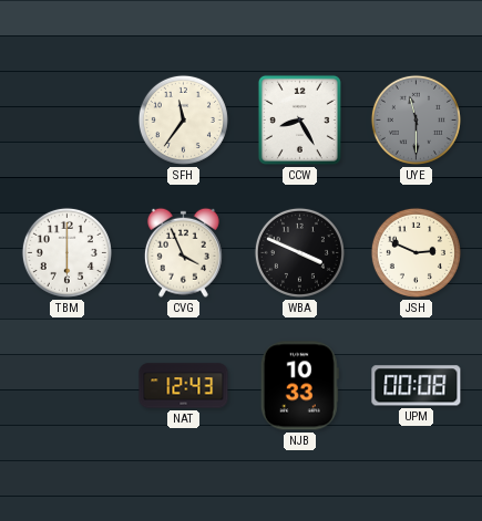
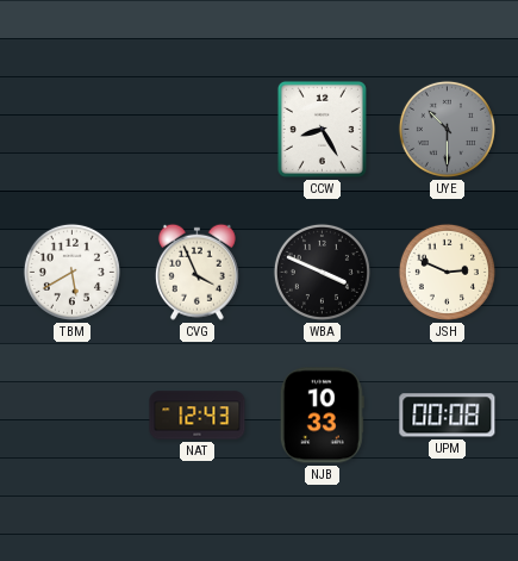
SFH: 11:36 -> none (183, 119)
UYE: 11:30 -> 10:30 (447, 129)
TBM: 6:00 -> 5:40 (71, 272)
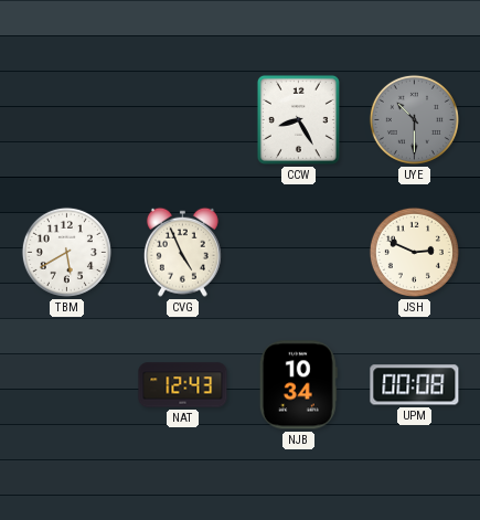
CVG: 3:56 -> 4:56 (182, 252)
WBA: 3:49 -> none (322, 272)
NJB: 10:33 -> 10:34 (298, 385)
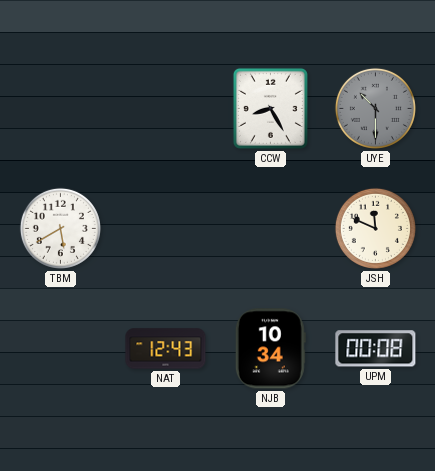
CVG: 4:56 -> none (182, 252)
JSH: 2:49 -> 11:49 (375, 228)
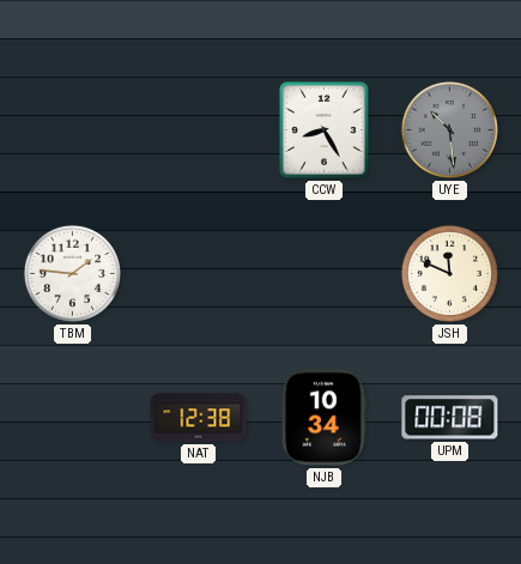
UYE: 10:30 -> 10:29 (449, 129)
TBM: 5:40 -> 1:46 (72, 273)
NAT: 12:43 -> 12:38 (199, 418)
